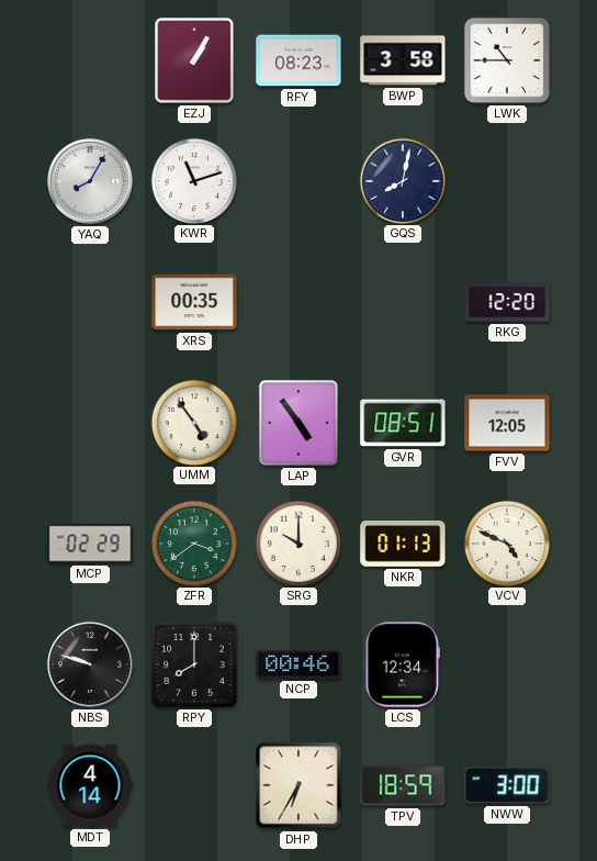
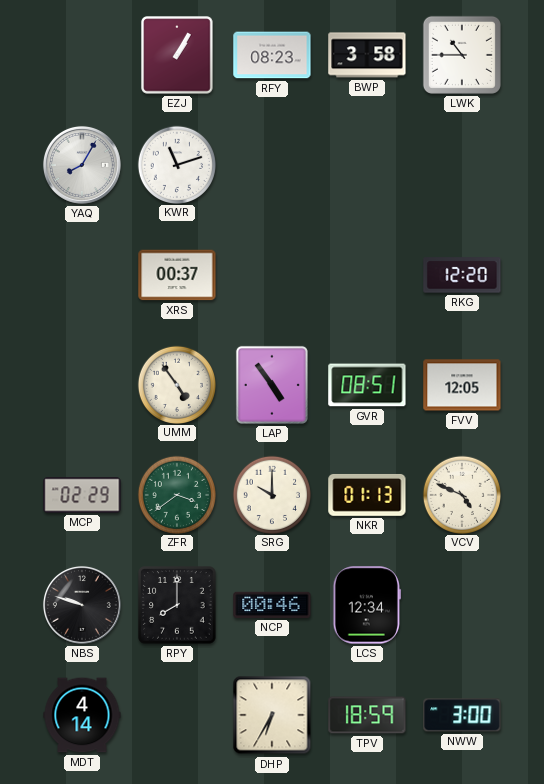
GQS: 8:02 -> none (402, 180)
XRS: 00:35 -> 00:37 (177, 275)
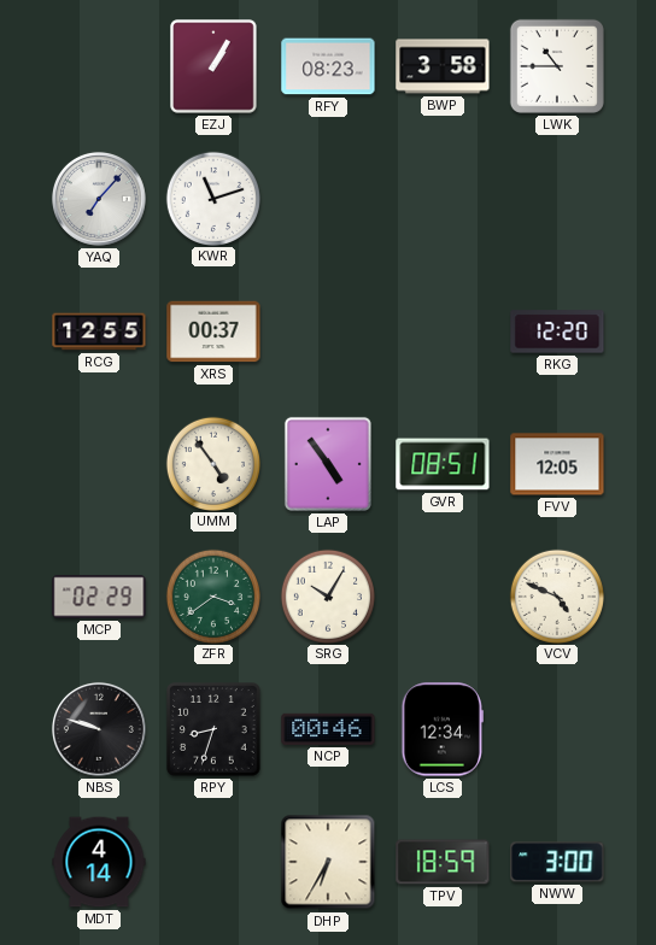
YAQ: 8:05 -> 7:07 (99, 199)
RCG: none -> 12:55 (99, 331)
SRG: 10:00 -> 10:05 (327, 595)
NKR: 01:13 -> none (367, 495)
RPY: 8:00 -> 8:33 (213, 729)
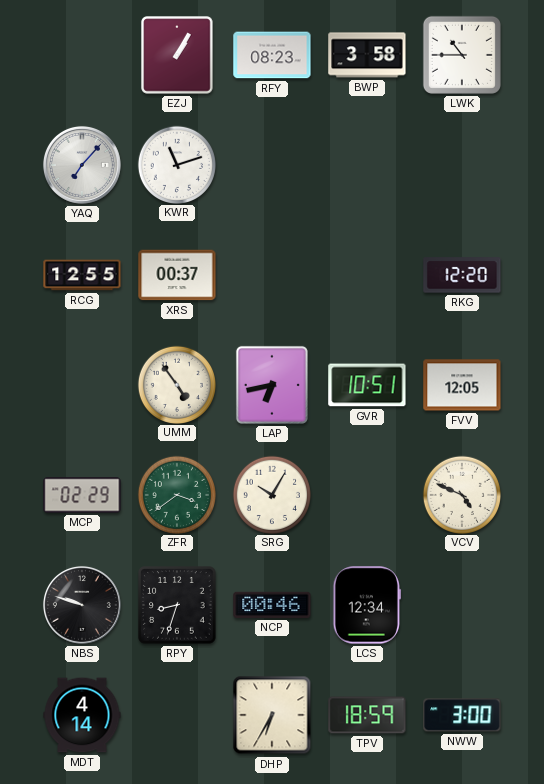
LAP: 4:54 -> 6:43 (272, 385)
GVR: 08:51 -> 10:51 (367, 385)
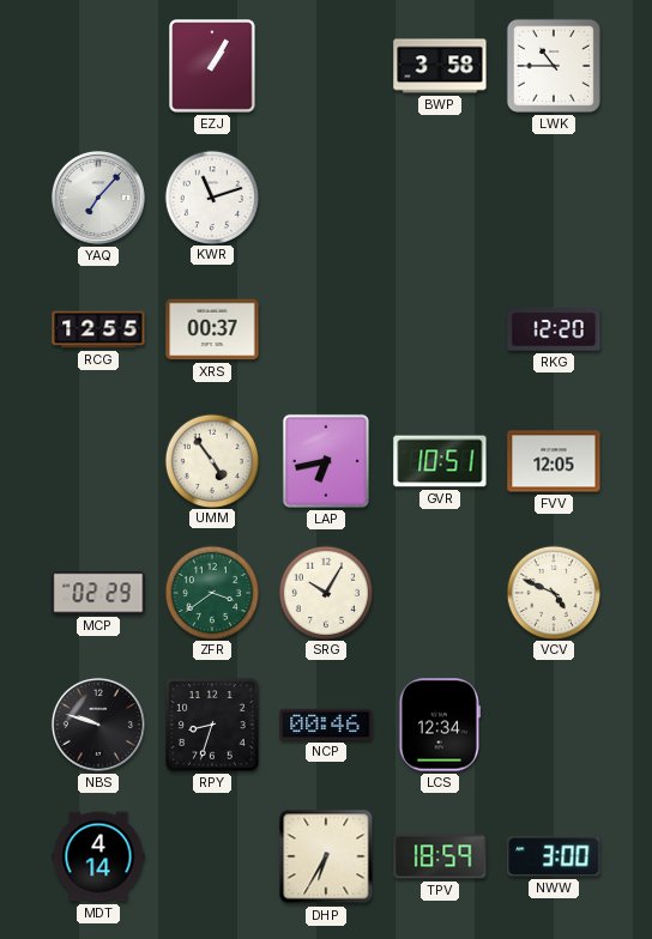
RFY: 08:23 -> none (272, 55)
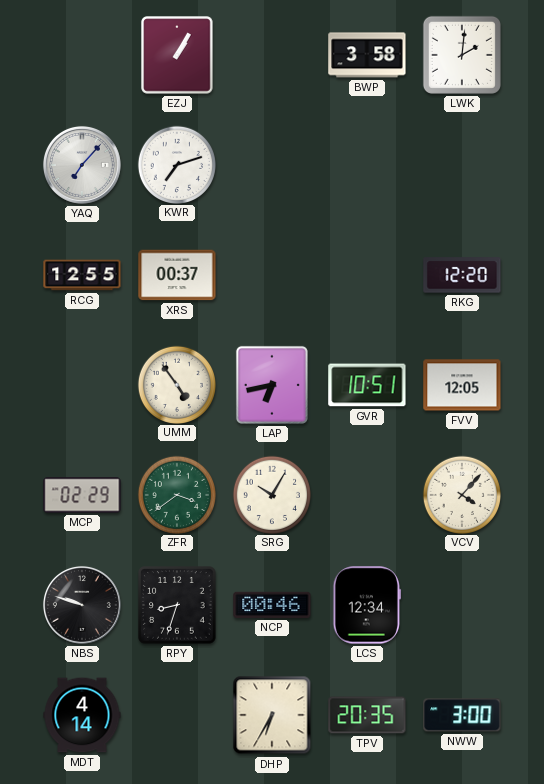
LWK: 10:45 -> 2:01 (462, 55)
KWR: 11:12 -> 7:12 (176, 164)
VCV: 4:49 -> 4:07 (461, 494)
TPV: 18:59 -> 20:35 (367, 715)
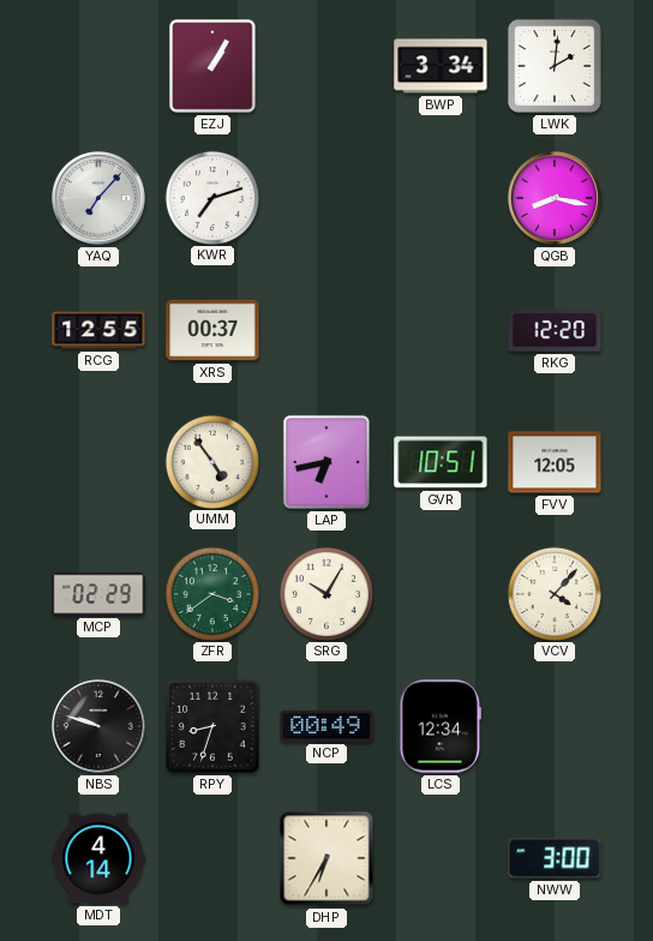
BWP: 3:58 -> 3:34 (441, 66)
QGB: none -> 8:17 (555, 198)
NCP: 00:46 -> 00:49 (326, 726)
TPV: 20:35 -> none (367, 715)
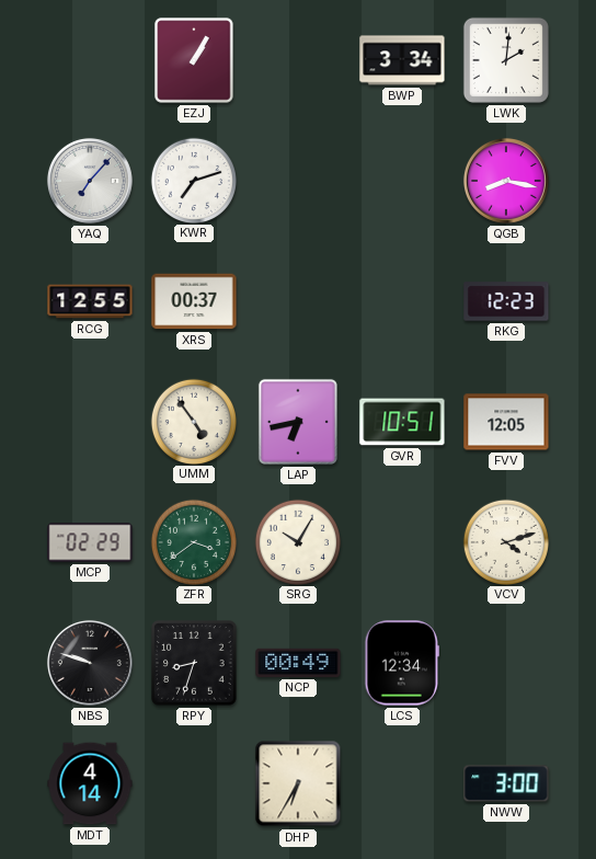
RKG: 12:20 -> 12:23 (506, 301)
VCV: 4:07 -> 4:12 (505, 541)
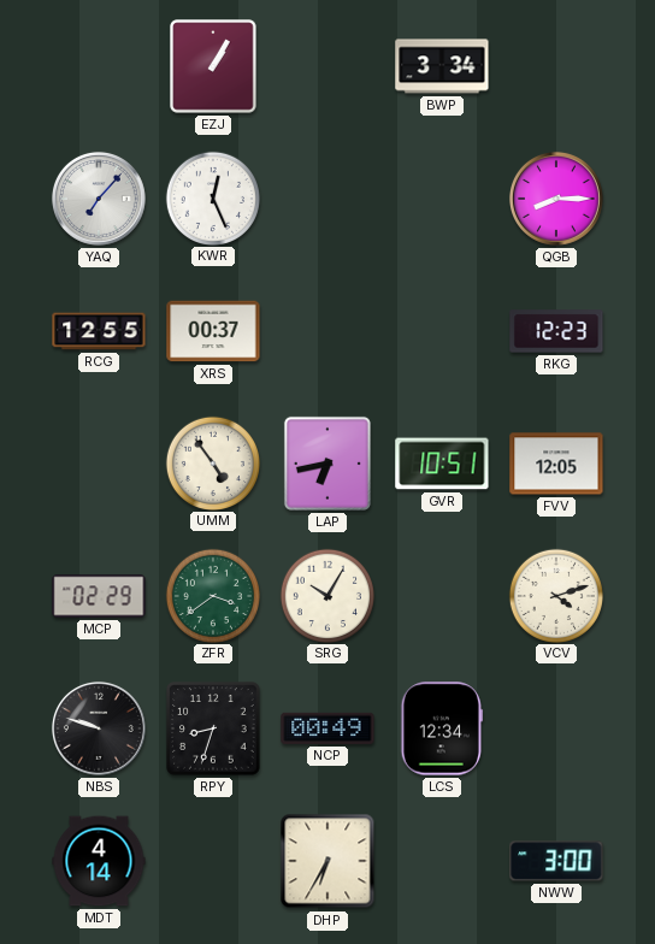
LWK: 2:01 -> none (506, 60)
KWR: 7:12 -> 12:26 (212, 197)
QGB: 8:17 -> 8:15 (556, 199)
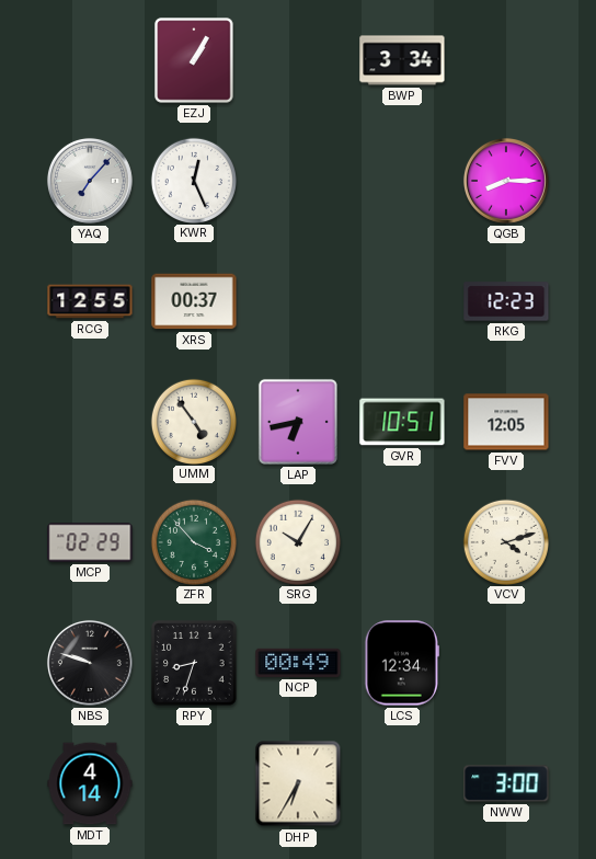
ZFR: 3:39 -> 3:53 (193, 541)
